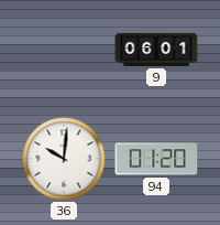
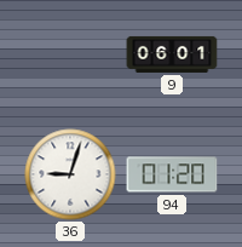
36: 10:01 -> 9:03 (70, 174)
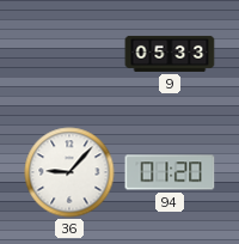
9: 06:01 -> 05:33 (170, 54)
36: 9:03 -> 9:07 (69, 172)
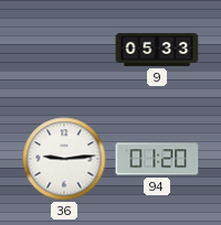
36: 9:07 -> 9:14 (64, 159)
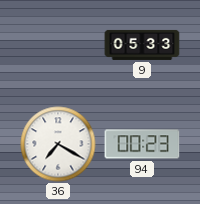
36: 9:14 -> 7:20 (58, 144)
94: 01:20 -> 00:23 (142, 144)
